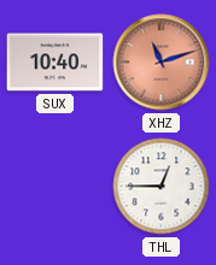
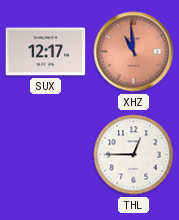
SUX: 10:40 -> 12:17 (46, 52)
XHZ: 11:12 -> 10:59 (134, 52)
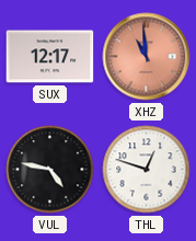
VUL: none -> 4:47 (50, 170)
THL: 12:45 -> 12:48 (147, 170)
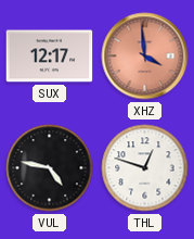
XHZ: 10:59 -> 3:59 (145, 56)
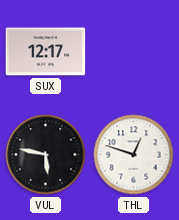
XHZ: 3:59 -> none (145, 56)
VUL: 4:47 -> 5:47 (46, 155)
